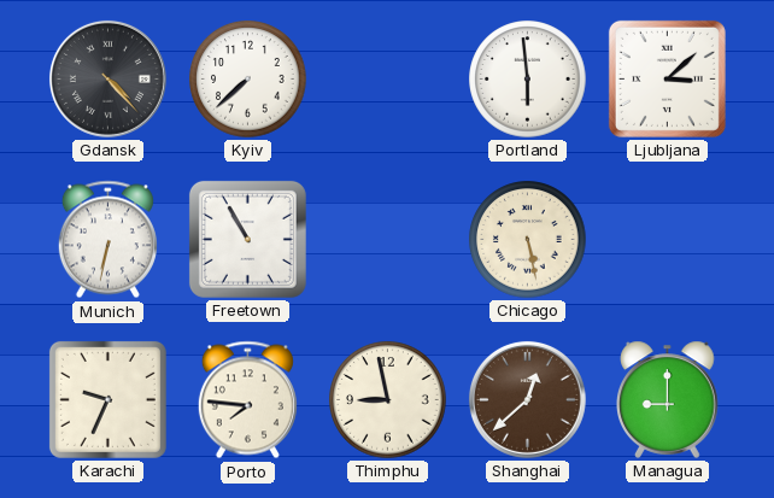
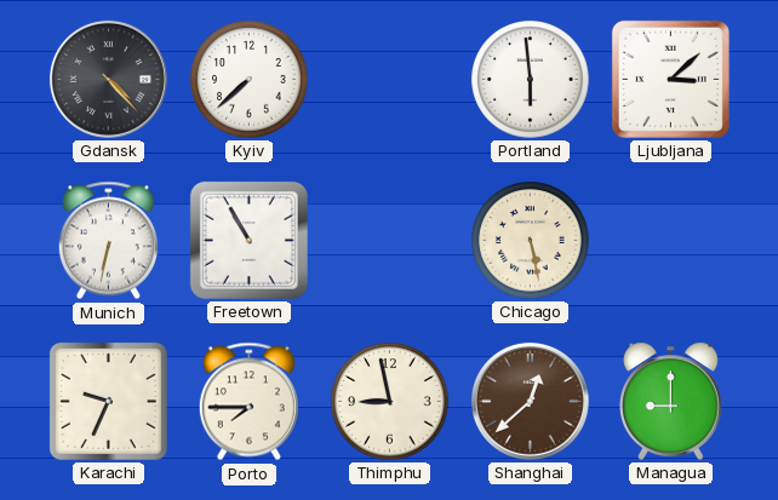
Porto: 7:46 -> 7:45 (248, 402)
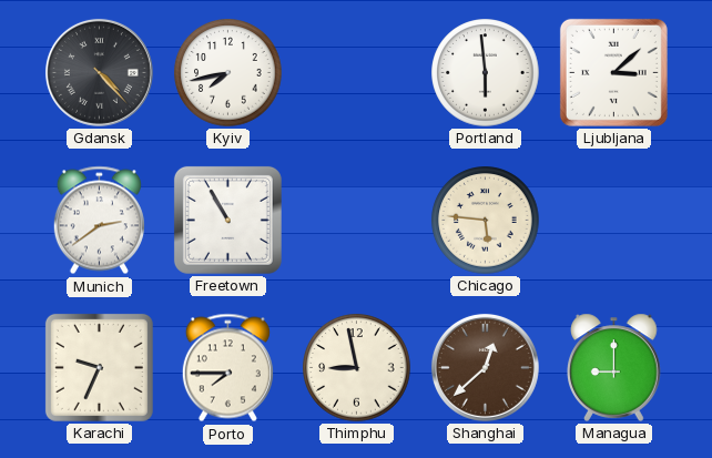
Kyiv: 7:38 -> 7:43 (228, 73)
Munich: 6:32 -> 2:39 (99, 221)
Chicago: 5:28 -> 5:46 (486, 221)
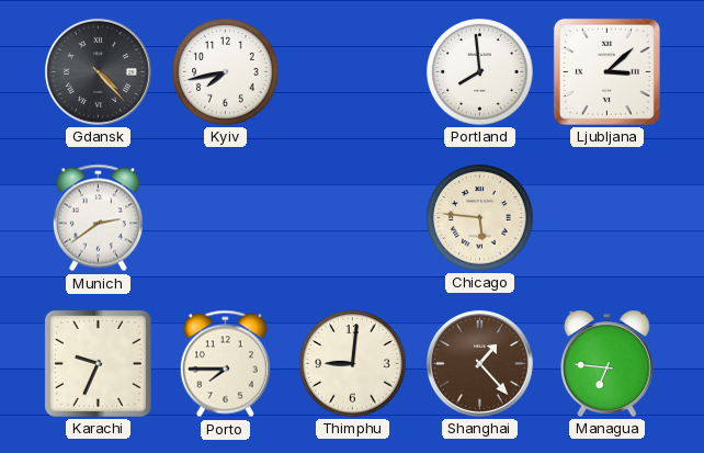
Portland: 5:59 -> 7:59 (480, 72)
Freetown: 10:55 -> none (227, 220)
Thimphu: 8:58 -> 9:01 (353, 364)
Shanghai: 12:38 -> 1:23 (479, 363)
Managua: 9:00 -> 6:46 (608, 363)
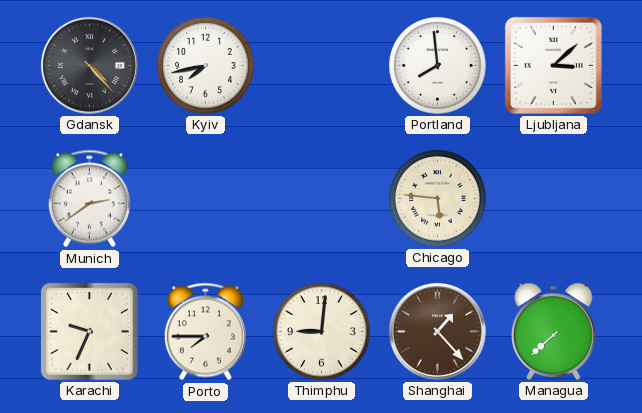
Managua: 6:46 -> 7:38 (554, 331)
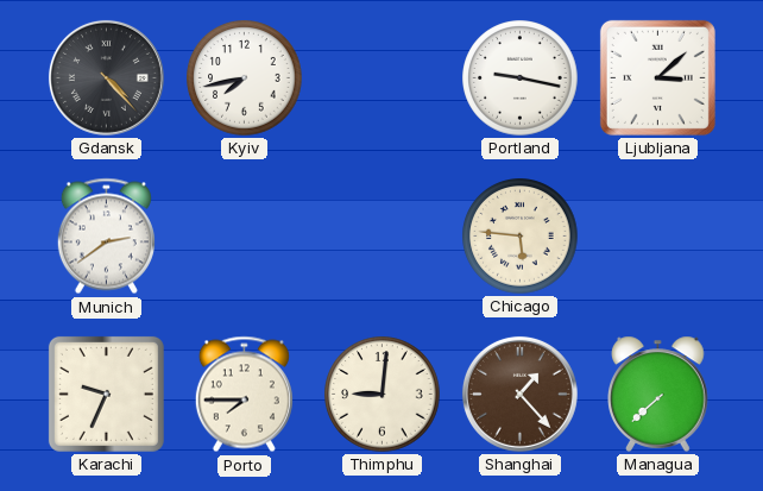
Portland: 7:59 -> 9:17 (521, 78)
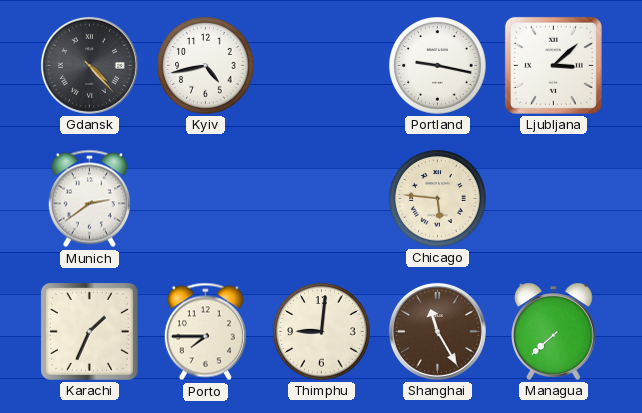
Kyiv: 7:43 -> 4:43 (206, 66)
Karachi: 9:34 -> 1:34 (89, 331)
Shanghai: 1:23 -> 11:25 (437, 331)
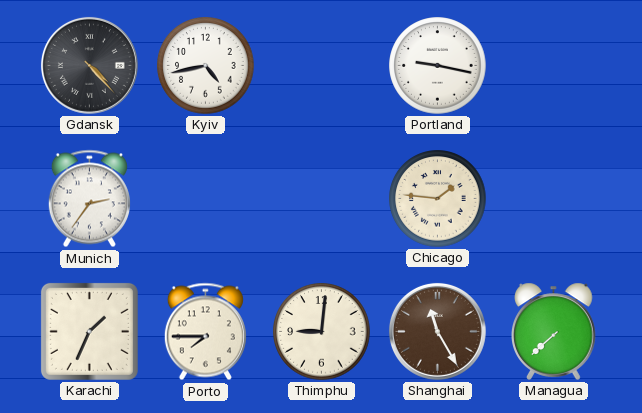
Ljubljana: 3:08 -> none (553, 65)
Munich: 2:39 -> 2:36 (89, 199)
Chicago: 5:46 -> 1:46 (438, 199)
